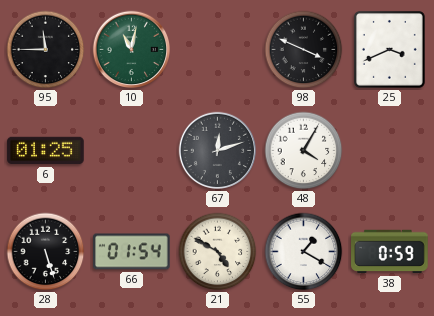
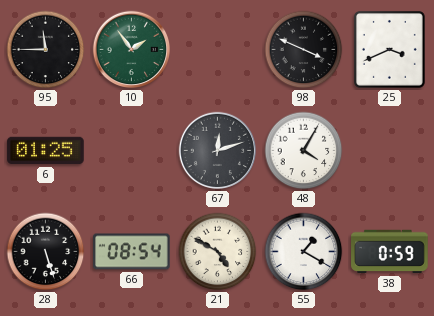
10: 11:02 -> 1:54 (132, 50)
66: 01:54 -> 08:54 (132, 252)
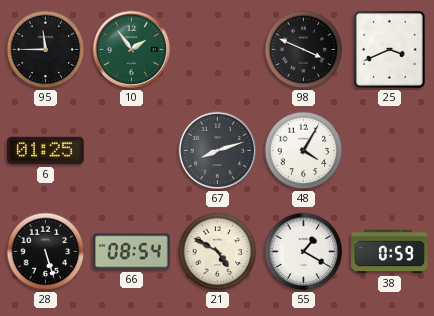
67: 12:12 -> 8:12 (218, 151)
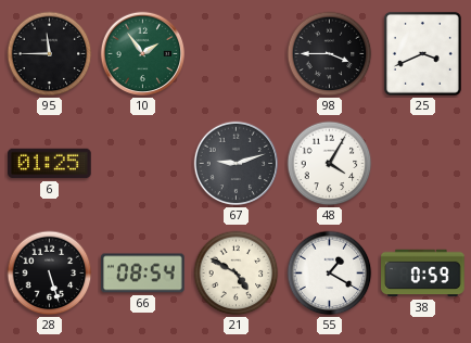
98: 3:49 -> 3:45 (330, 54)
67: 8:12 -> 9:12 (237, 164)
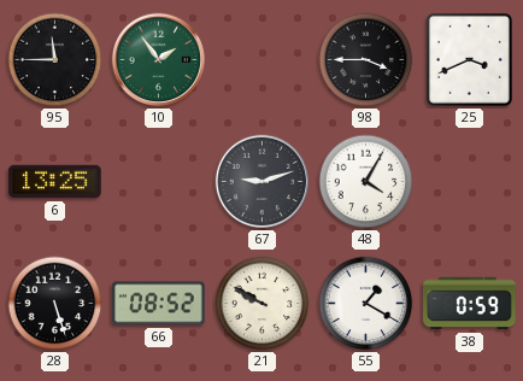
6: 01:25 -> 13:25 (55, 182)
66: 08:54 -> 08:52 (159, 304)
21: 4:50 -> 9:50 (263, 304)
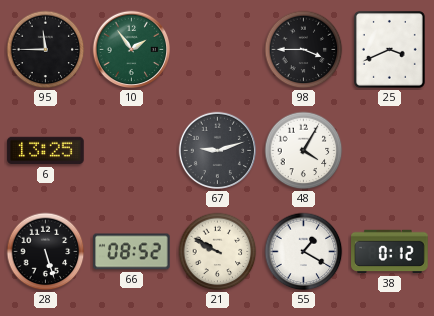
38: 0:59 -> 0:12 (390, 252)
